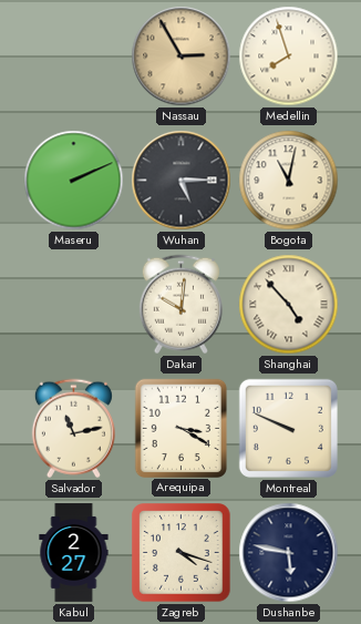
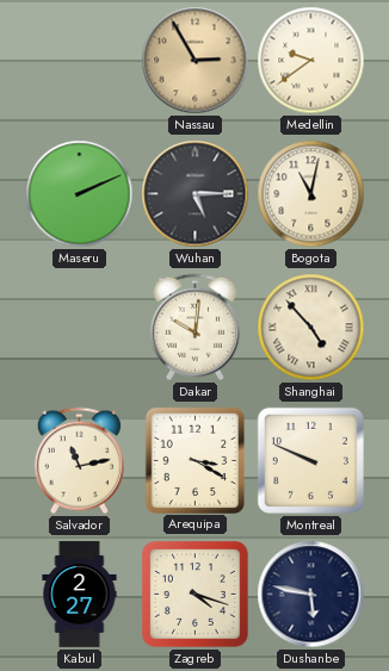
Medellin: 7:57 -> 9:39 (311, 61)
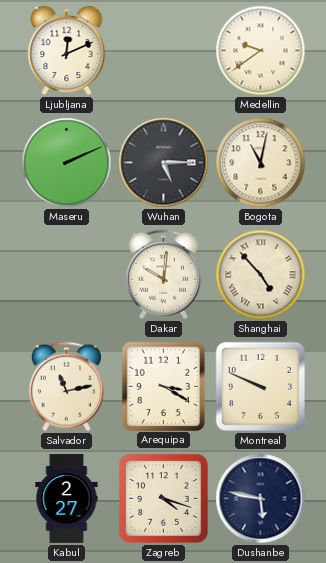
Ljubljana: none -> 12:11 (67, 50)
Nassau: 2:55 -> none (196, 61)
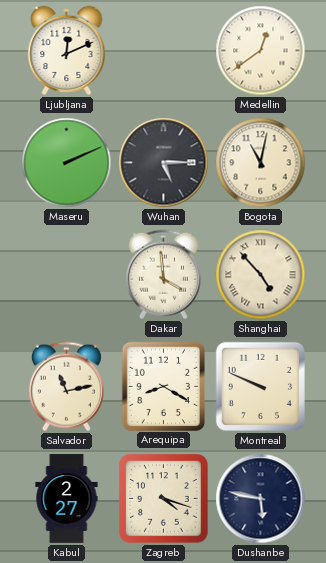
Medellin: 9:39 -> 12:39 (261, 51)
Dakar: 10:01 -> 3:59 (163, 275)
Arequipa: 3:20 -> 8:20 (163, 386)
